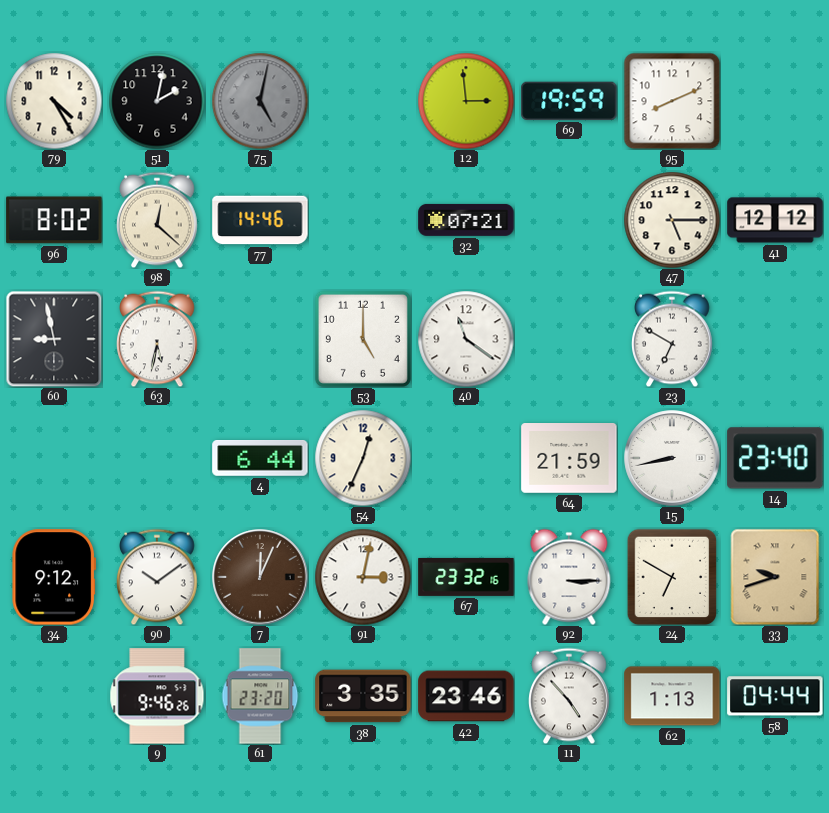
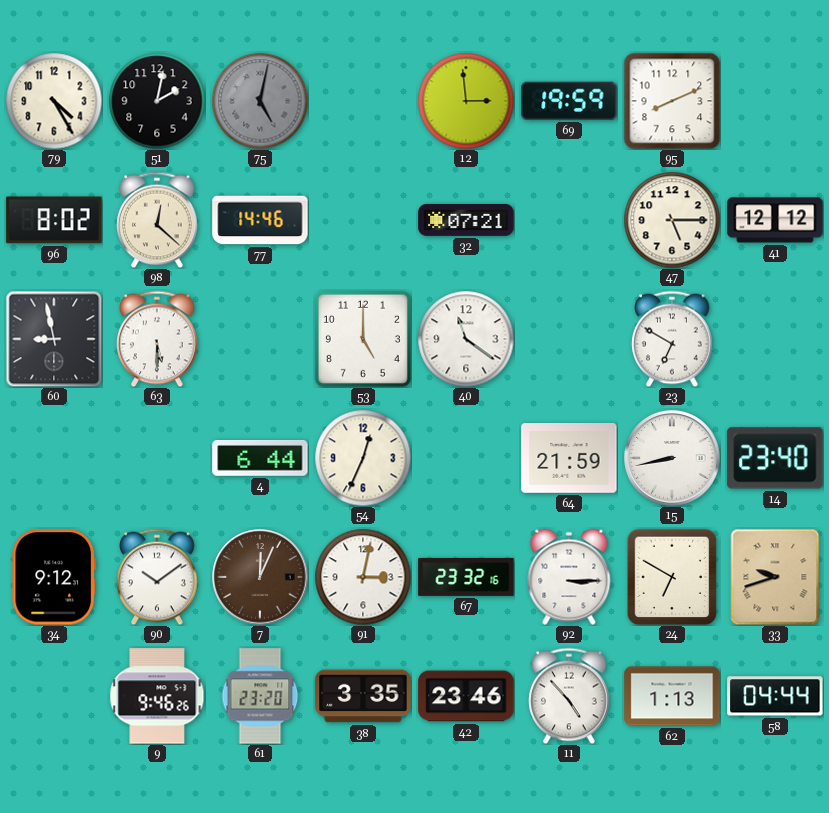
63: 5:32 -> 5:30 (158, 339)
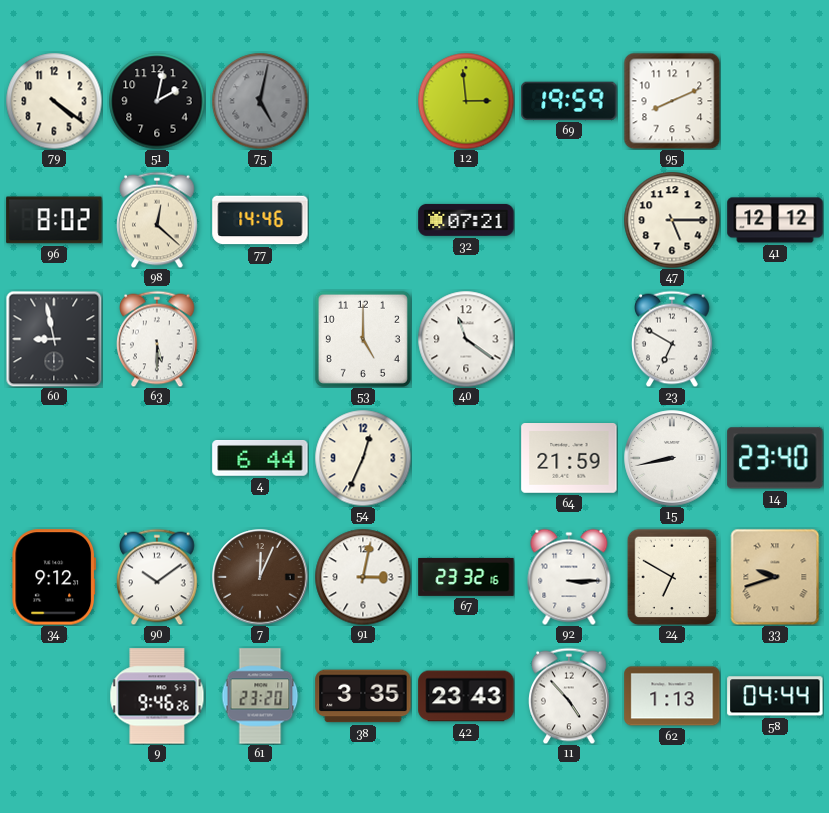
79: 4:25 -> 4:21 (54, 101)
42: 23:46 -> 23:43 (466, 696)
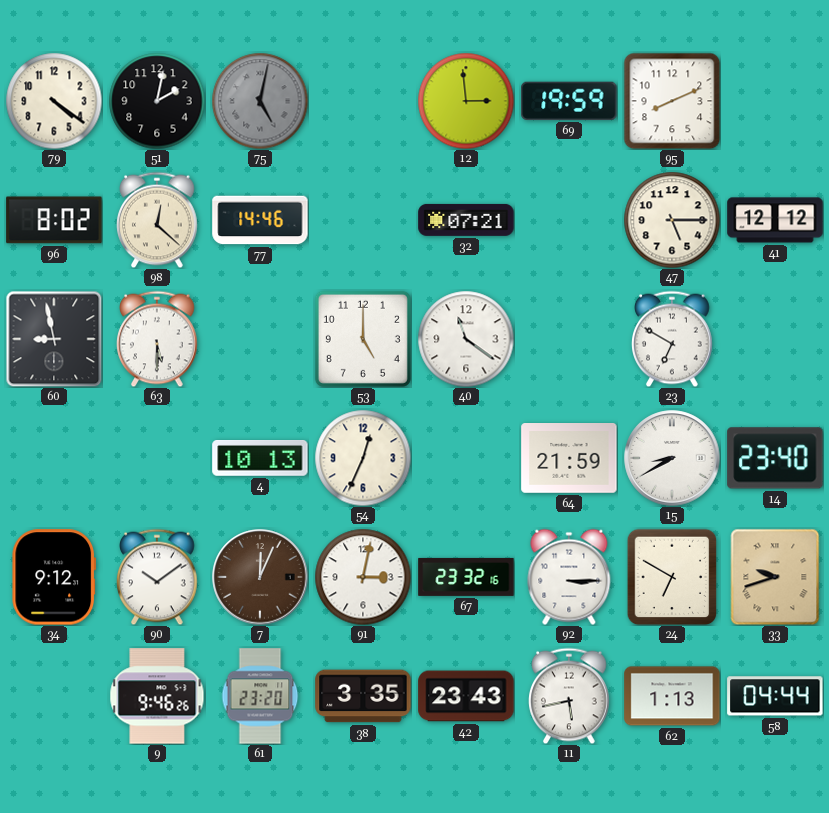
4: 6:44 -> 10:13 (260, 459)
15: 8:43 -> 8:40 (672, 458)
11: 4:53 -> 5:43 (570, 696)
